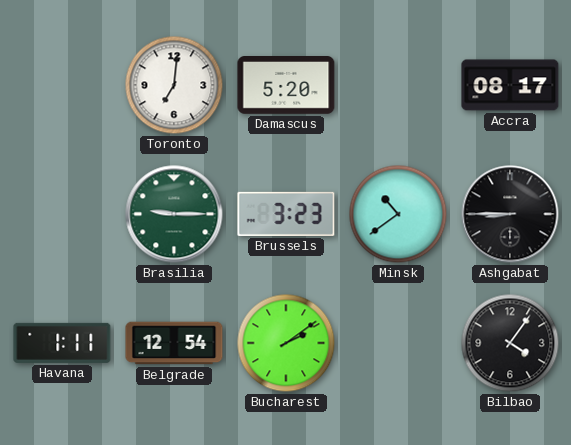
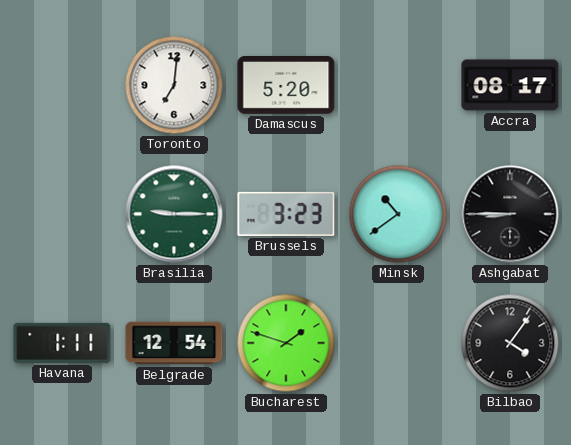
Bucharest: 2:09 -> 1:48 (286, 343)
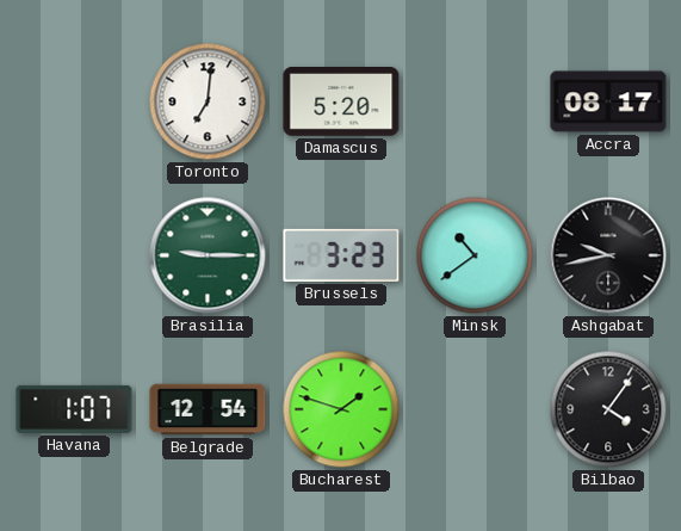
Ashgabat: 8:45 -> 9:43 (608, 255)
Havana: 1:11 -> 1:07 (74, 409)
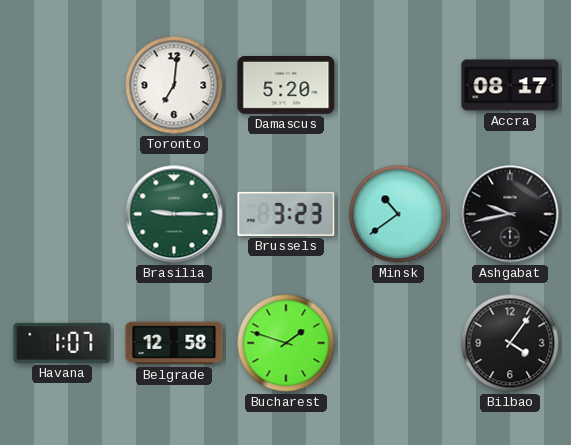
Belgrade: 12:54 -> 12:58 (174, 343)
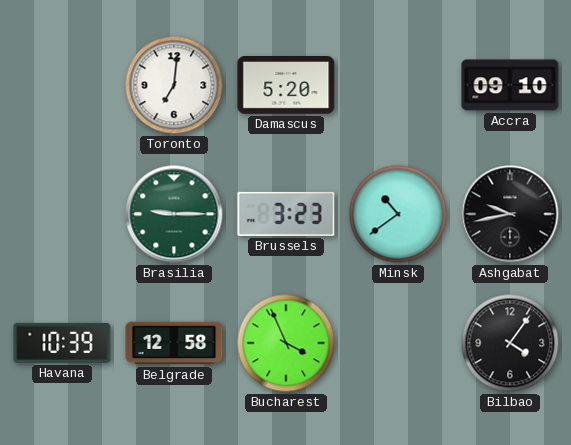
Accra: 08:17 -> 09:10 (510, 85)
Havana: 1:07 -> 10:39 (62, 343)
Bucharest: 1:48 -> 3:56 (286, 343)
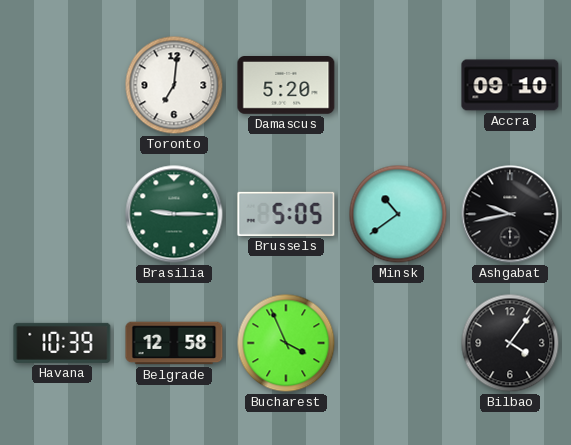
Brussels: 3:23 -> 5:05 (286, 214)
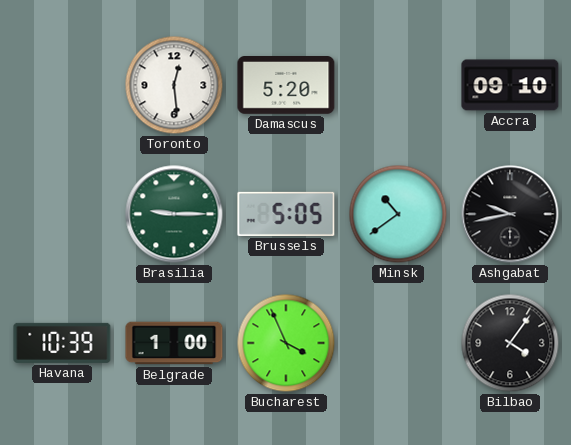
Toronto: 7:01 -> 12:29 (174, 85)
Belgrade: 12:58 -> 1:00 (174, 343)
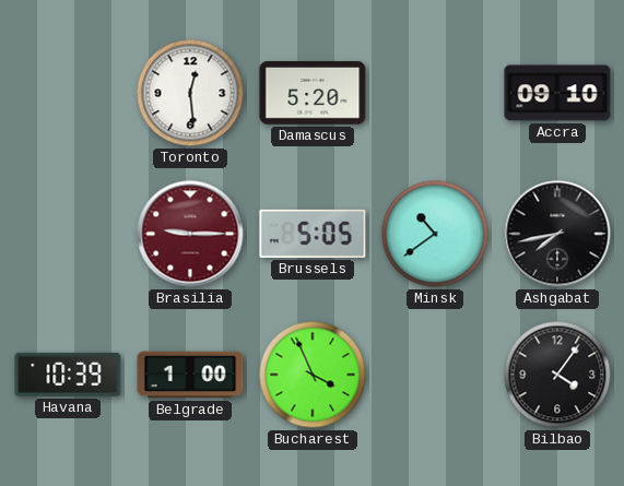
Brasilia dial: green -> burgundy (190, 234)
Ashgabat: 9:43 -> 7:43 (557, 234)
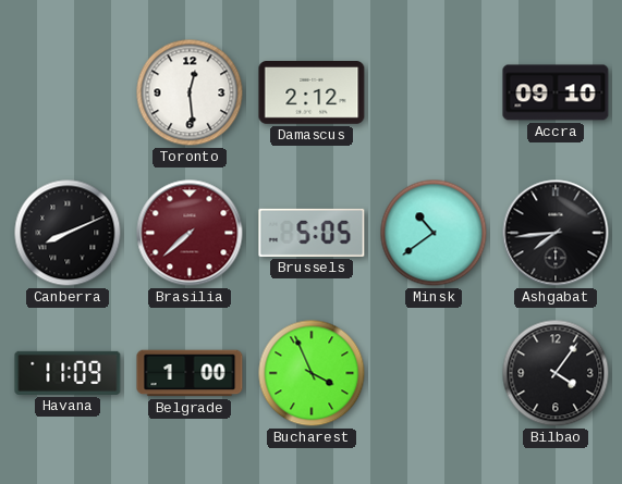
Damascus: 5:20 -> 2:12 (312, 94)
Canberra: none -> 8:11 (68, 233)
Brasilia: 9:15 -> 7:38 (190, 233)
Ashgabat: 7:43 -> 7:44 (556, 233)
Havana: 10:39 -> 11:09 (68, 373)
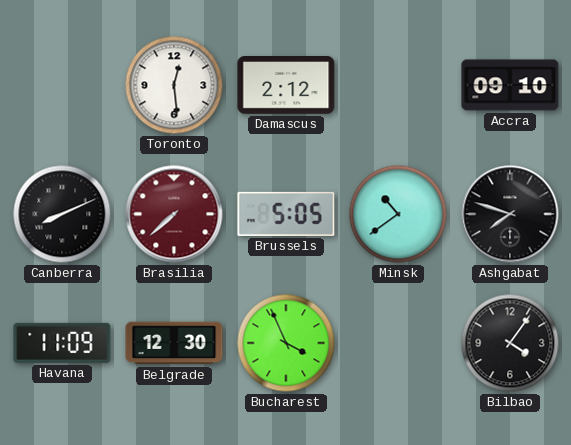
Ashgabat: 7:44 -> 7:48 (510, 214)
Belgrade: 1:00 -> 12:30 (174, 343)
